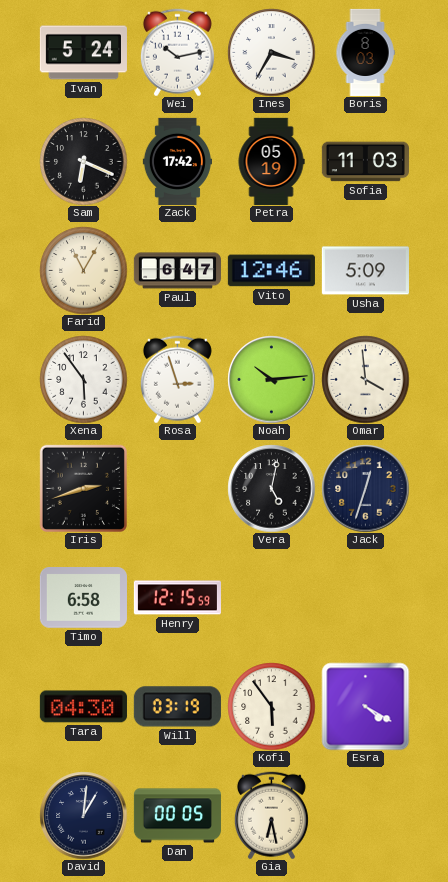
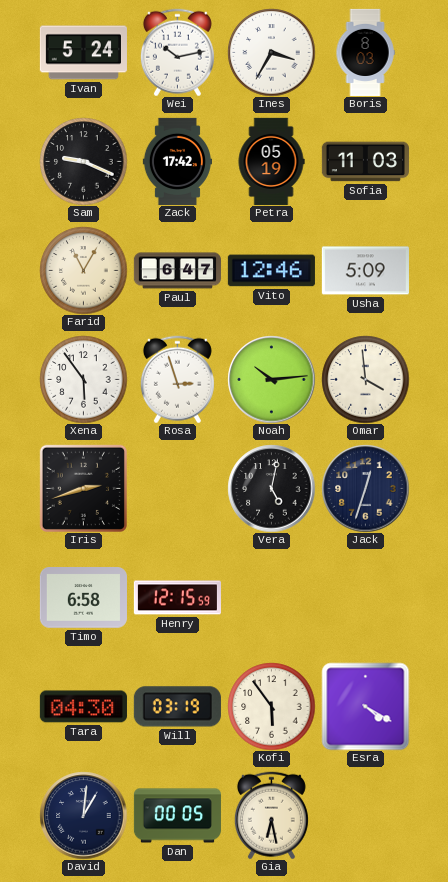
Sam: 6:19 -> 9:19 (83, 161)
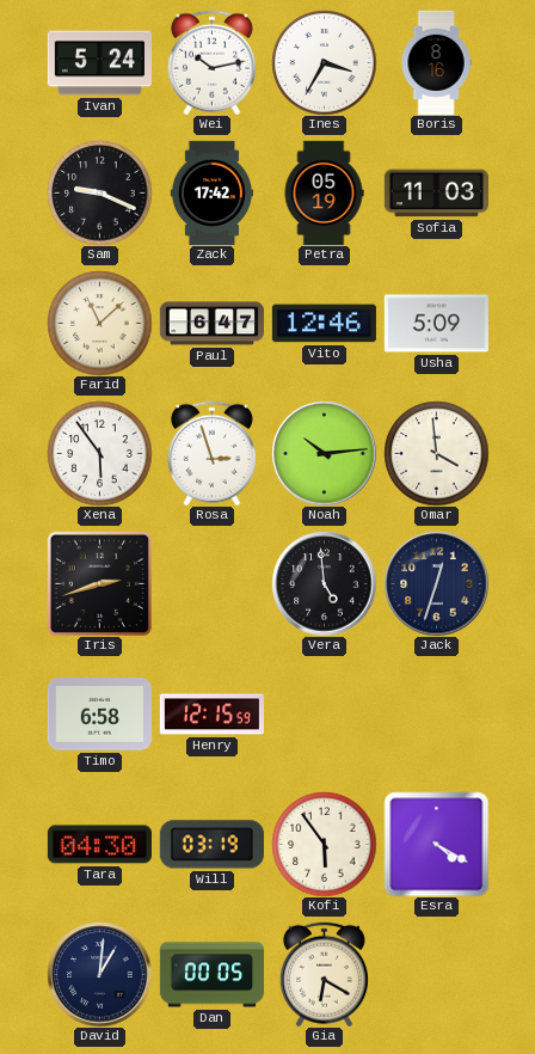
Boris: 8:03 -> 8:16 (436, 62)
Farid: 11:05 -> 11:08 (99, 323)
Vera: 5:02 -> 4:59 (324, 583)
Gia: 6:28 -> 6:20 (324, 974)
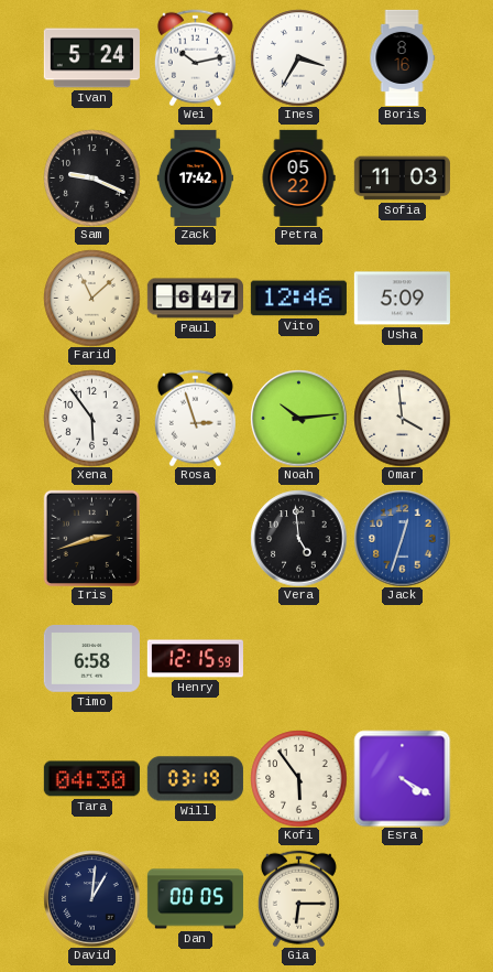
Petra: 05:19 -> 05:22 (298, 177)
Jack dial: navy -> blue (402, 538)
Gia: 6:20 -> 6:15 (298, 898)
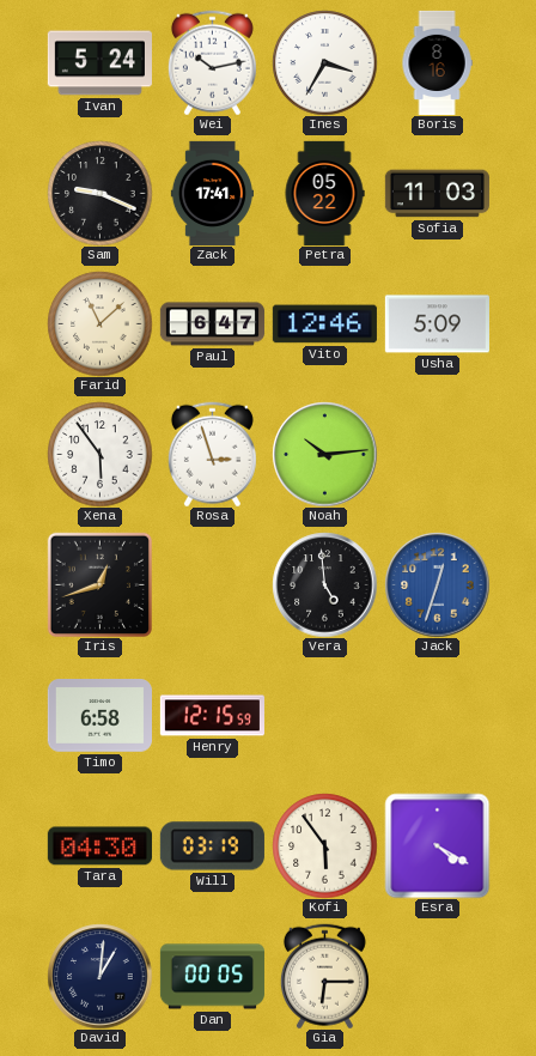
Zack: 17:42 -> 17:41 (212, 193)
Omar: 3:59 -> none (402, 418)
Iris: 2:42 -> 12:42 (99, 584)
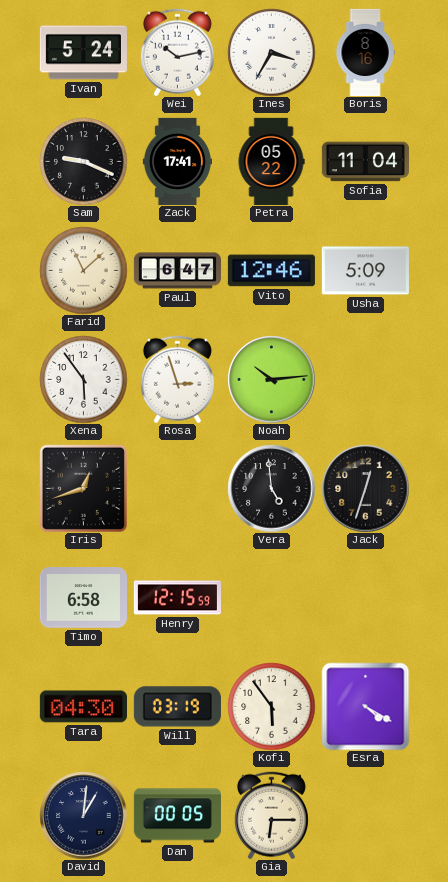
Sofia: 11:03 -> 11:04 (365, 162)
Jack dial: blue -> black (365, 488)
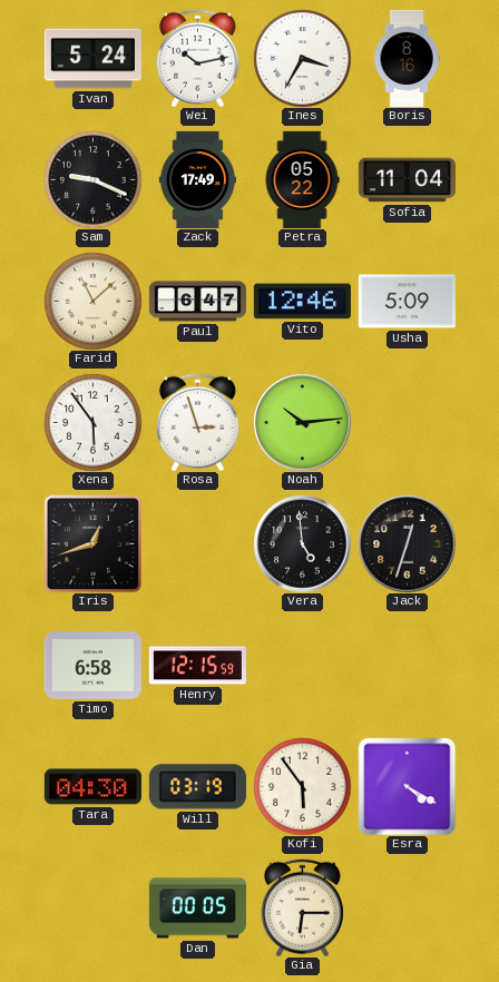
Zack: 17:41 -> 17:49 (197, 179)
David: 1:01 -> none (83, 815)
